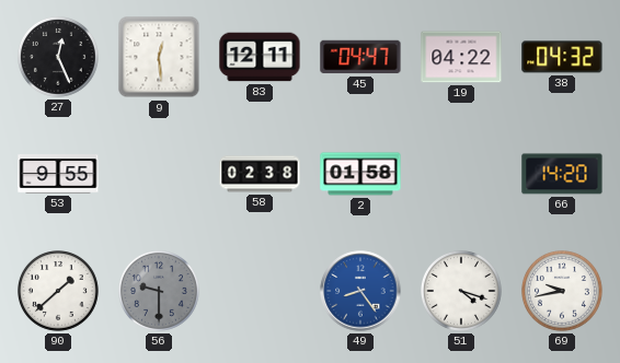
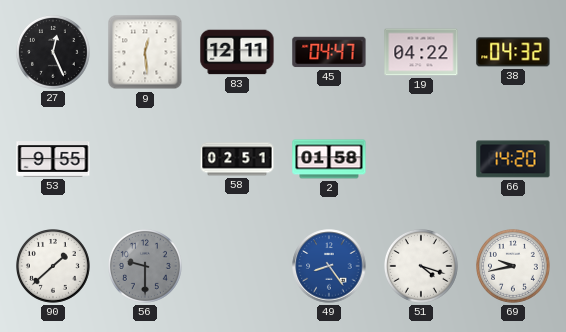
58: 02:38 -> 02:51 (237, 159)
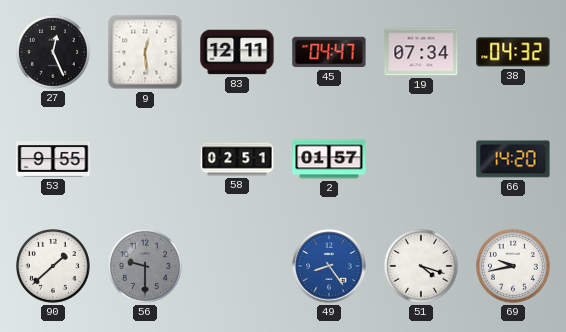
19: 04:22 -> 07:34 (421, 52)
2: 01:58 -> 01:57 (329, 159)
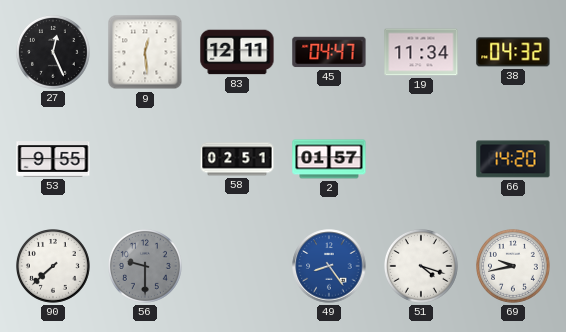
19: 07:34 -> 11:34 (421, 52)
90: 1:38 -> 7:38 (54, 267)
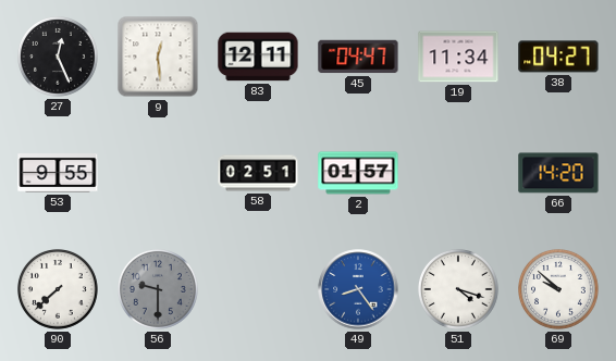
38: 04:32 -> 04:27 (558, 57)
69: 9:43 -> 9:52 (559, 290)
